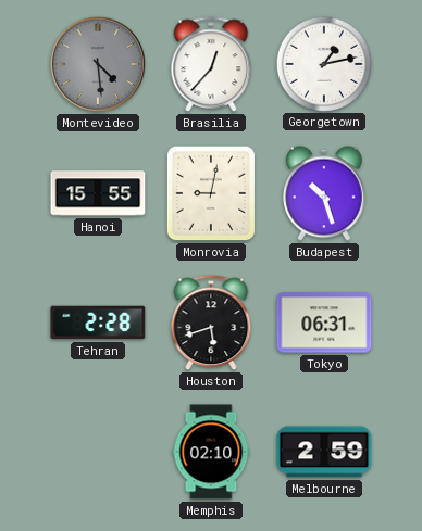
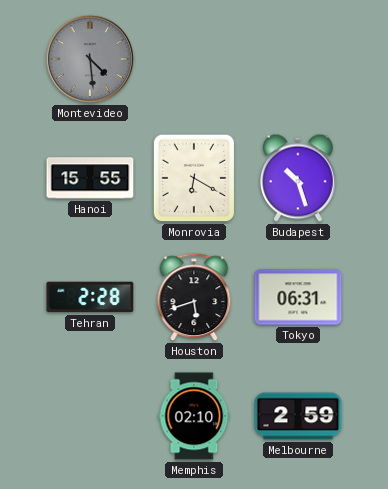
Brasilia: 12:37 -> none (211, 65)
Georgetown: 1:13 -> none (323, 63)
Monrovia: 9:02 -> 6:20 (194, 178)
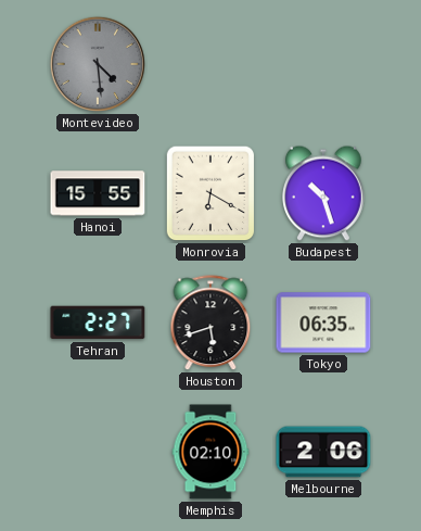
Tehran: 2:28 -> 2:27 (98, 323)
Tokyo: 06:31 -> 06:35 (323, 323)
Melbourne: 2:59 -> 2:06 (323, 452)
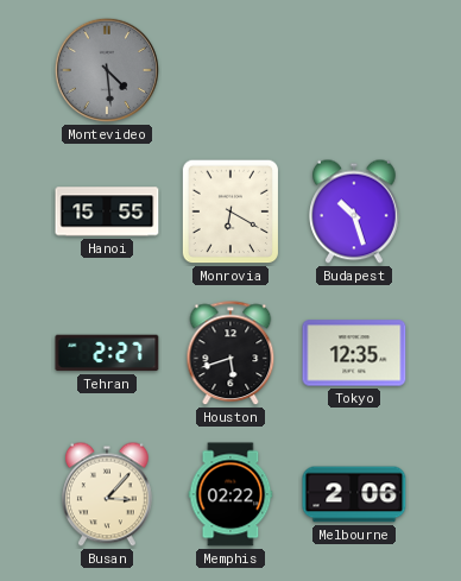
Tokyo: 06:35 -> 12:35 (354, 353)
Busan: none -> 3:07 (108, 494)
Memphis: 02:10 -> 02:22 (230, 494)
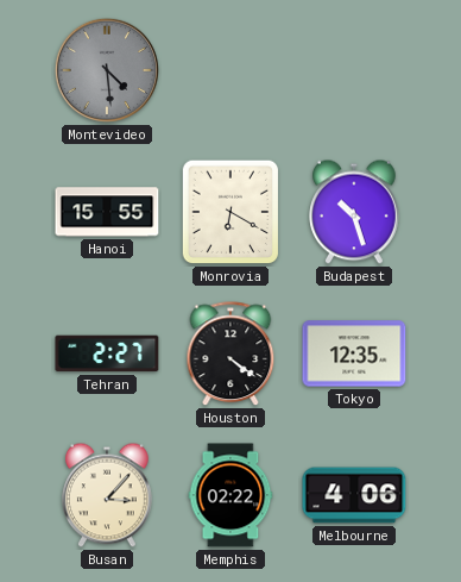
Houston: 5:42 -> 4:21 (230, 355)
Melbourne: 2:06 -> 4:06 (354, 495)
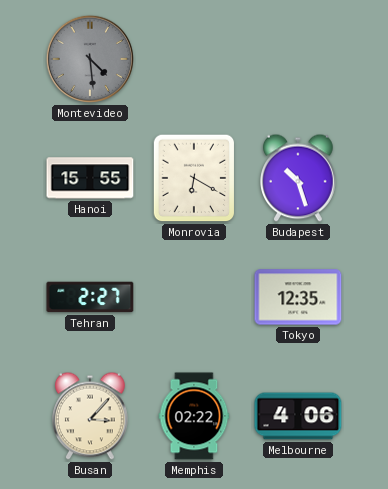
Houston: 4:21 -> none (230, 355)
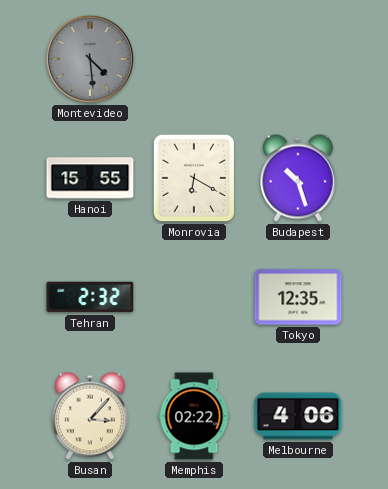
Tehran: 2:27 -> 2:32 (90, 297)
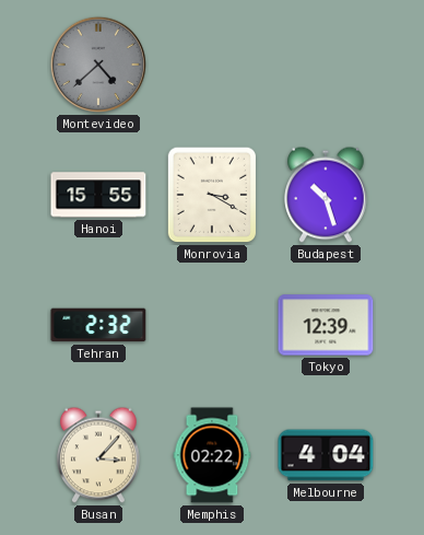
Montevideo: 4:29 -> 4:38 (98, 65)
Monrovia: 6:20 -> 3:20 (212, 195)
Tokyo: 12:35 -> 12:39 (326, 325)
Melbourne: 4:06 -> 4:04 (326, 455)
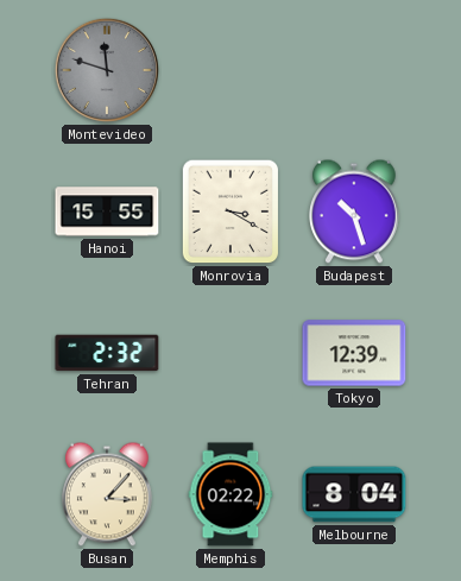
Montevideo: 4:38 -> 11:48 (107, 70)
Melbourne: 4:04 -> 8:04 (354, 494)
